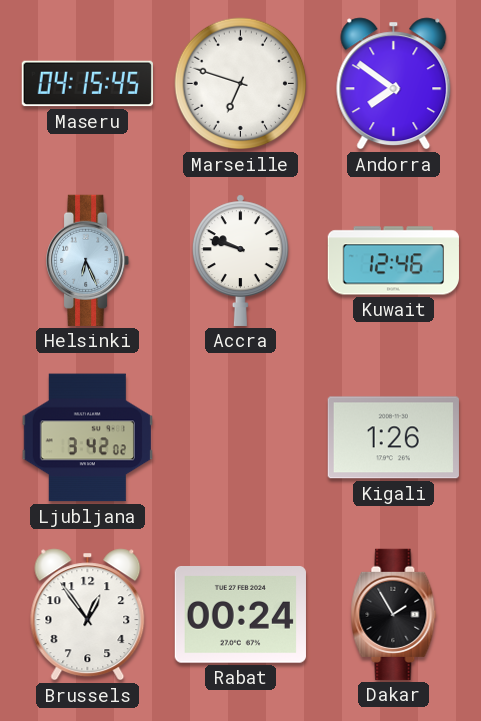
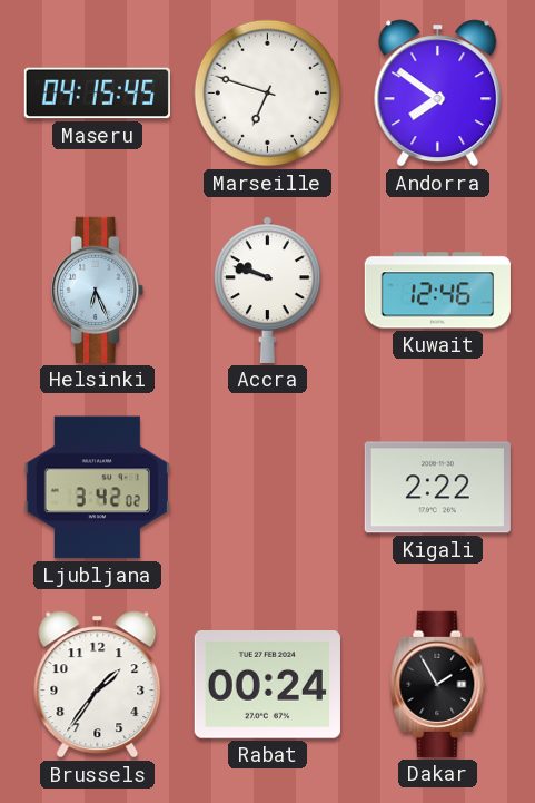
Kigali: 1:26 -> 2:22 (437, 488)
Brussels: 12:54 -> 1:36 (98, 685)
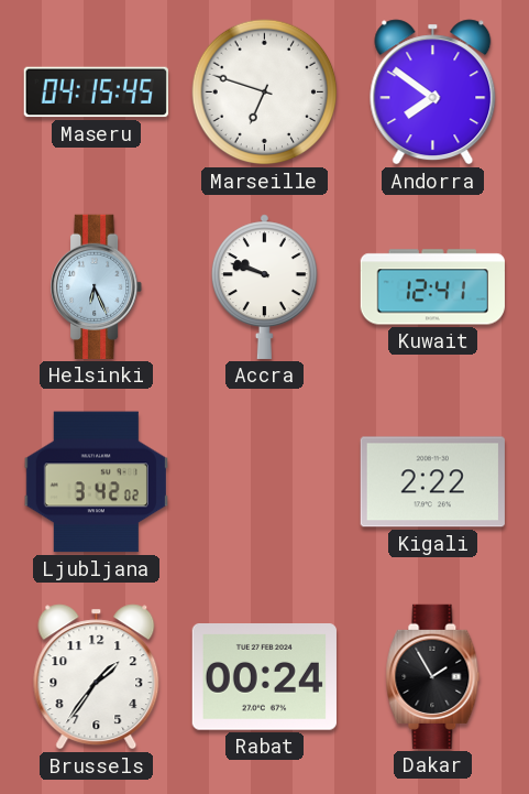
Kuwait: 12:46 -> 12:41 (432, 287)
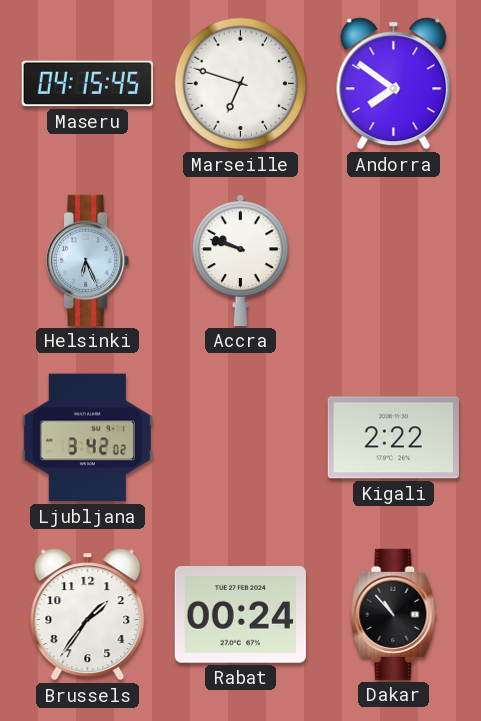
Kuwait: 12:41 -> none (432, 287)
Dakar: 1:55 -> 10:53 (394, 614)
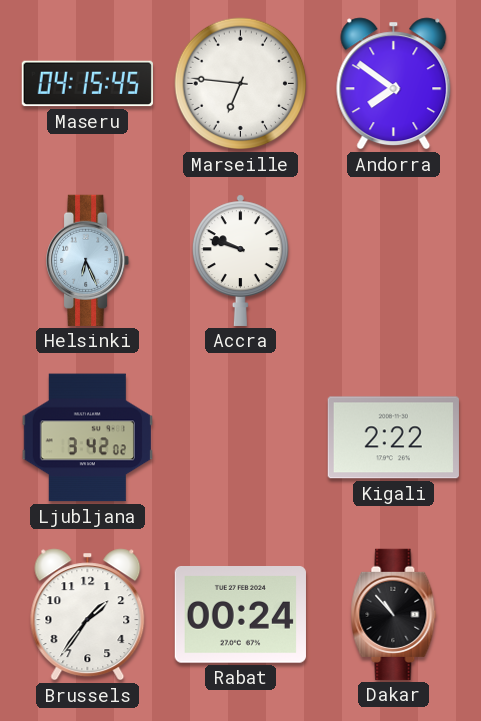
Marseille: 6:48 -> 6:46 (241, 84)
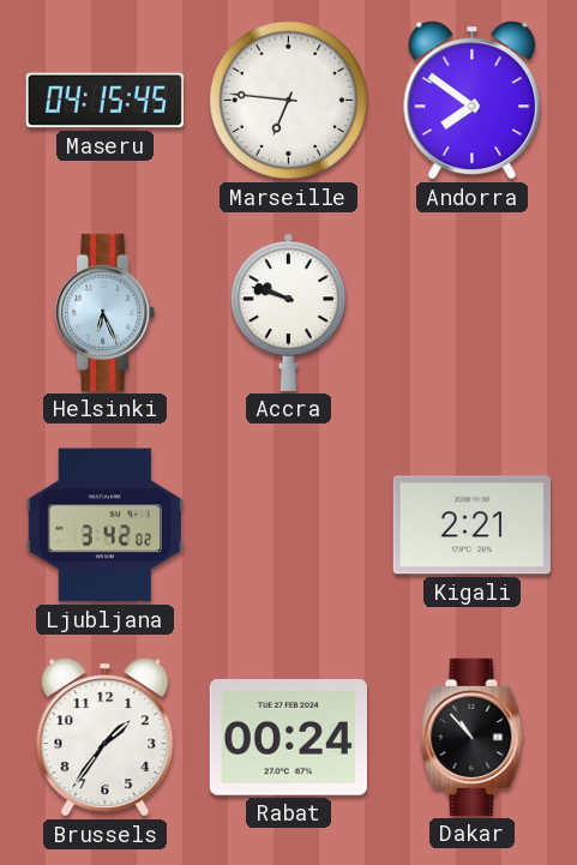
Kigali: 2:22 -> 2:21 (471, 525)
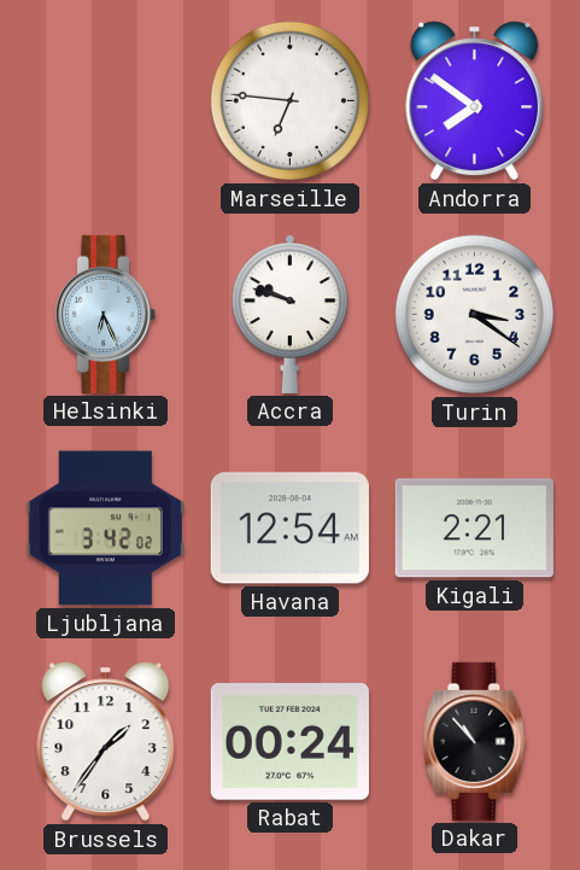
Maseru: 04:15 -> none (104, 101)
Turin: none -> 3:21 (475, 315)
Havana: none -> 12:54 (289, 529)
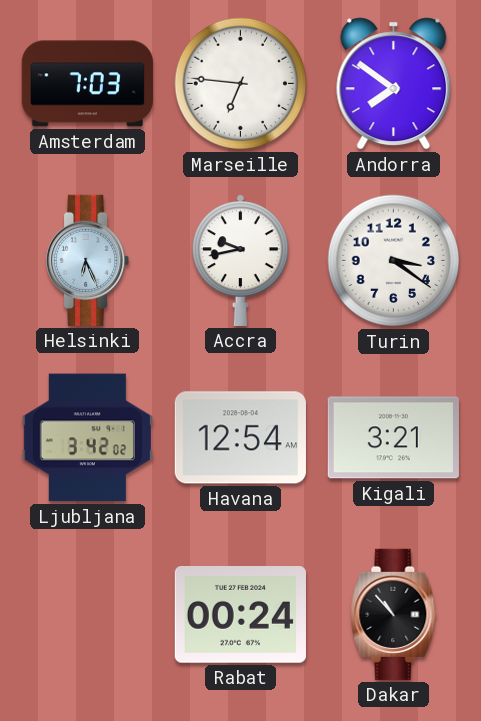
Amsterdam: none -> 7:03 (87, 84)
Accra: 9:48 -> 9:43 (240, 260)
Kigali: 2:21 -> 3:21 (393, 438)
Brussels: 1:36 -> none (106, 742)
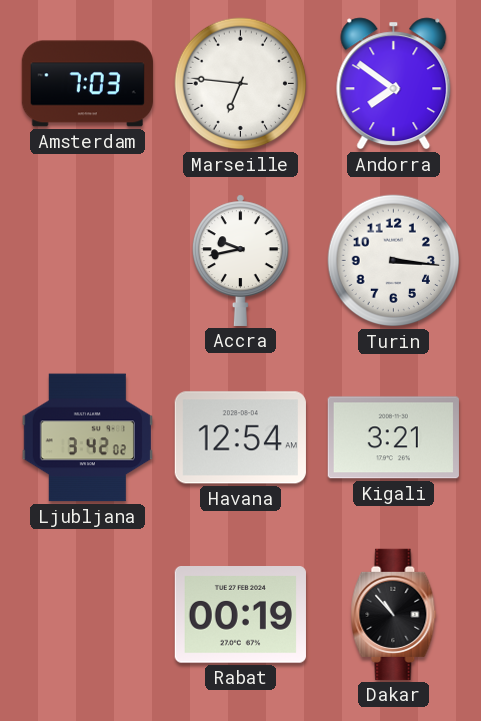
Helsinki: 6:26 -> none (89, 260)
Turin: 3:21 -> 3:16 (394, 261)
Rabat: 00:24 -> 00:19 (240, 615)
